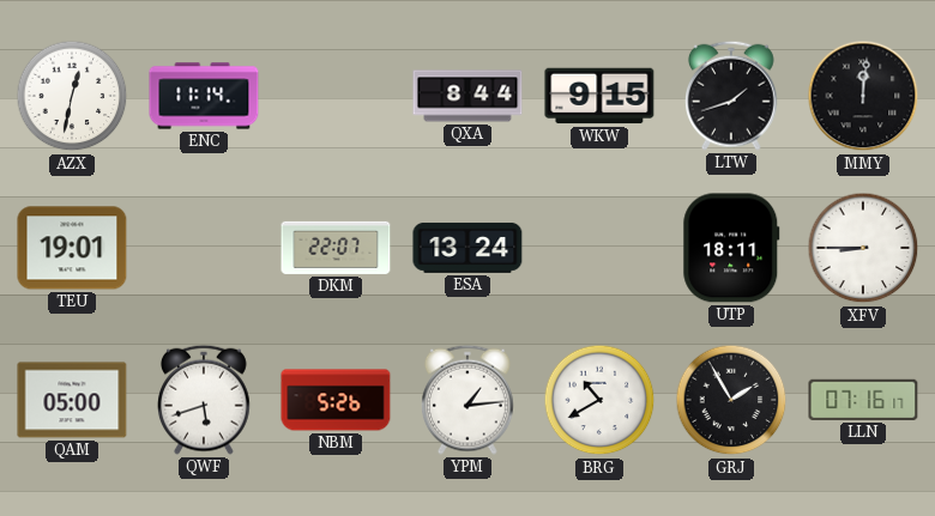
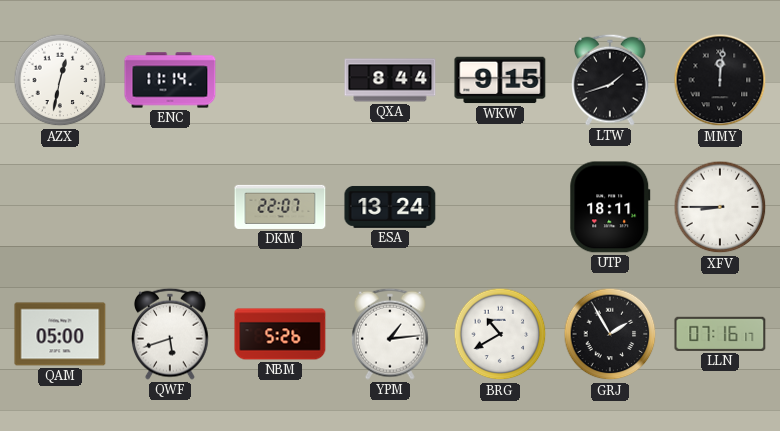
TEU: 19:01 -> none (72, 248)
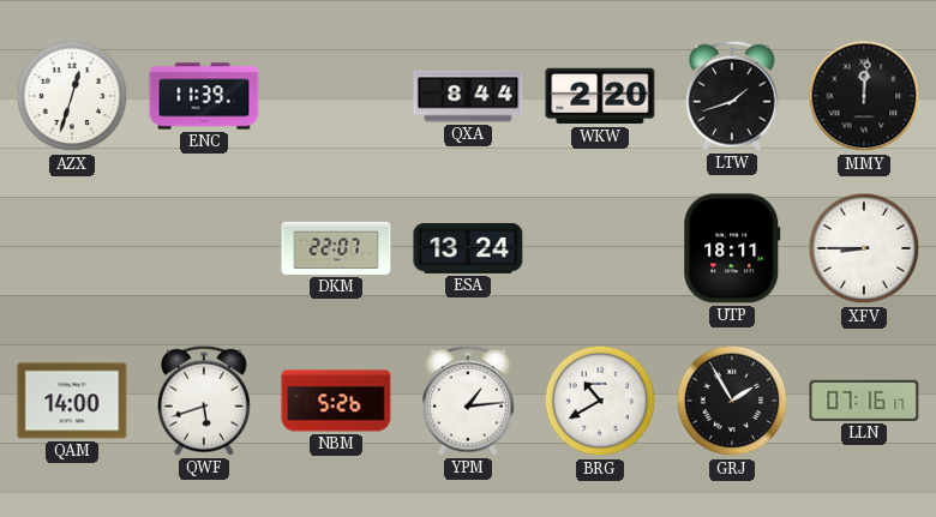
AZX: 12:32 -> 12:33 (72, 96)
ENC: 11:14 -> 11:39 (204, 96)
WKW: 9:15 -> 2:20 (600, 96)
QAM: 05:00 -> 14:00 (72, 401)
